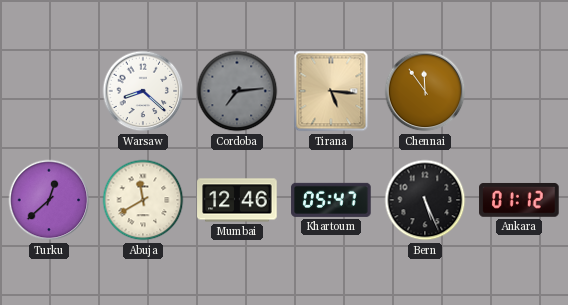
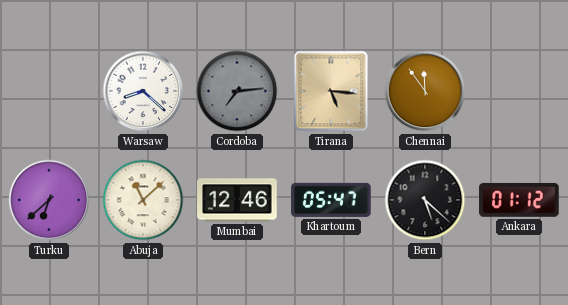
Turku: 12:38 -> 6:38 (49, 200)
Abuja: 11:40 -> 11:08 (143, 200)
Bern: 5:26 -> 5:22 (425, 200)
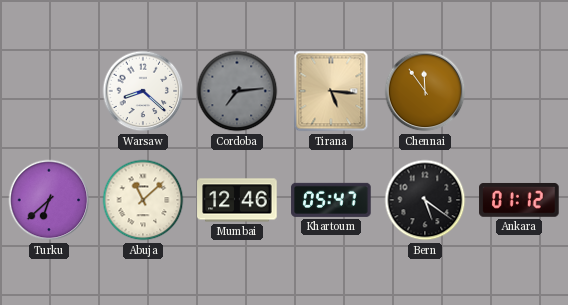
Bern: 5:22 -> 5:21 (425, 200)
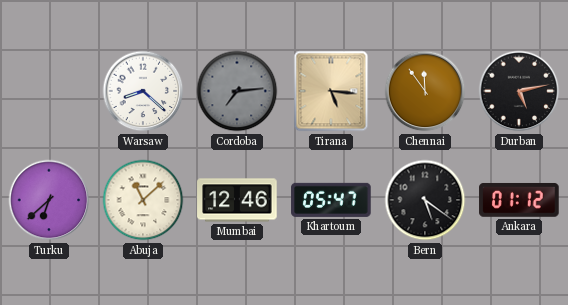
Durban: none -> 5:13 (519, 91)
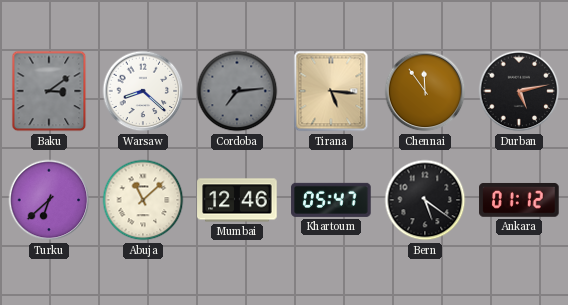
Baku: none -> 3:09 (49, 91)
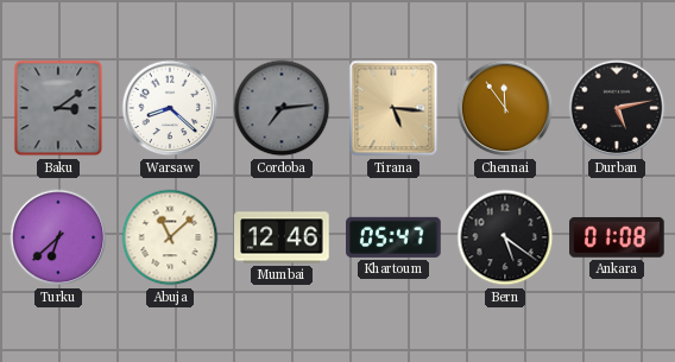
Ankara: 01:12 -> 01:08 (617, 237)
